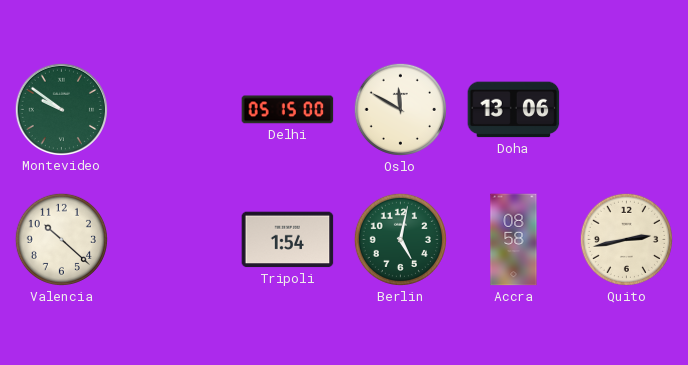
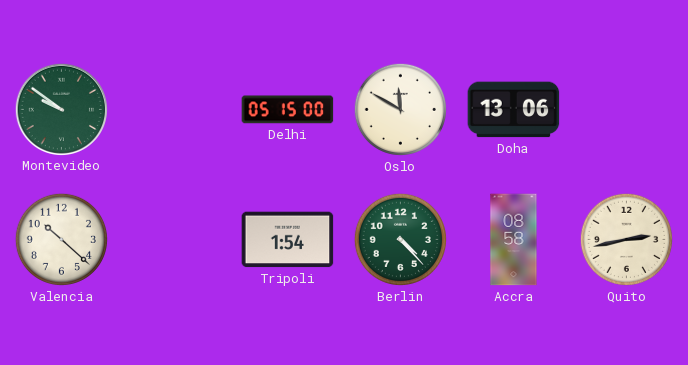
Berlin: 5:02 -> 4:23 (400, 239)
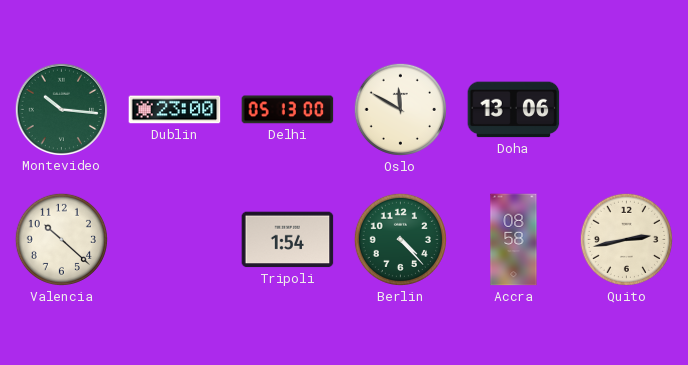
Montevideo: 9:51 -> 10:16 (61, 109)
Dublin: none -> 23:00 (175, 110)
Delhi: 05:15 -> 05:13 (288, 110)
